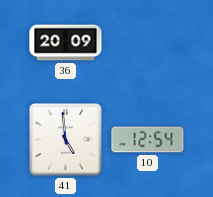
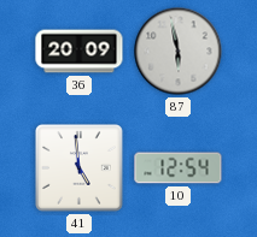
87: none -> 5:58 (179, 52)
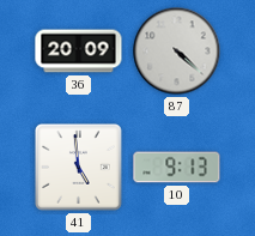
87: 5:58 -> 4:22 (177, 52)
10: 12:54 -> 9:13 (177, 168)
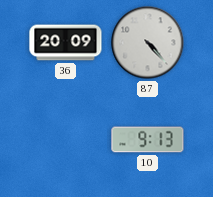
87: 4:22 -> 4:23 (148, 43)
41: 4:59 -> none (79, 168)
